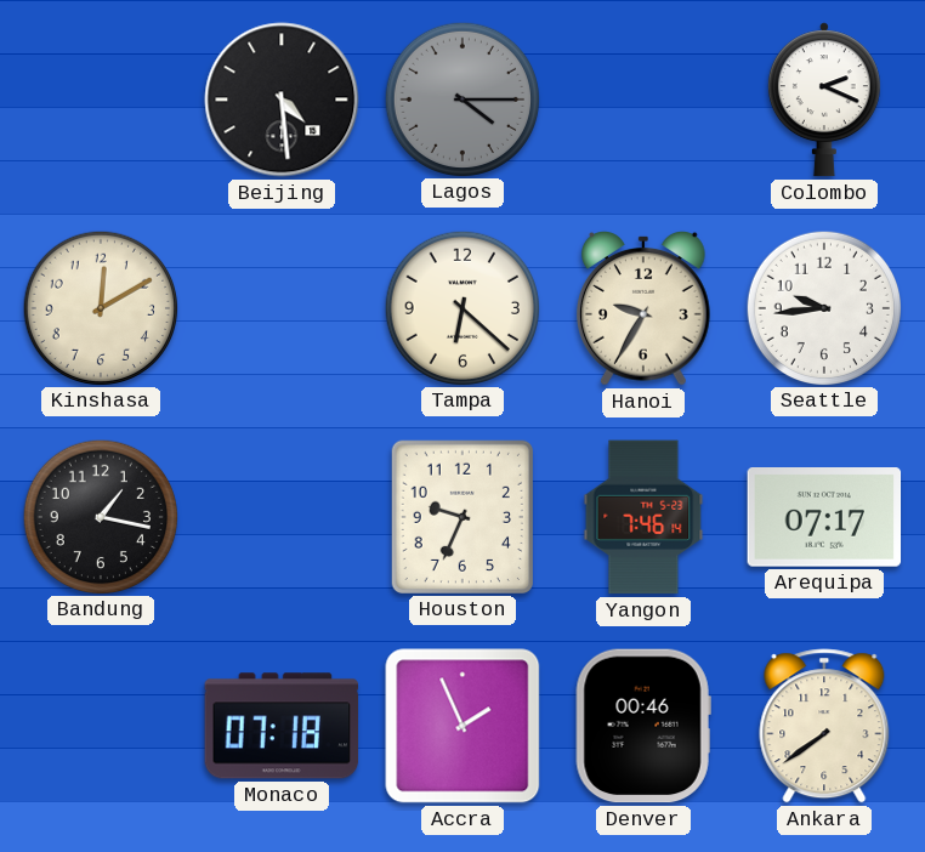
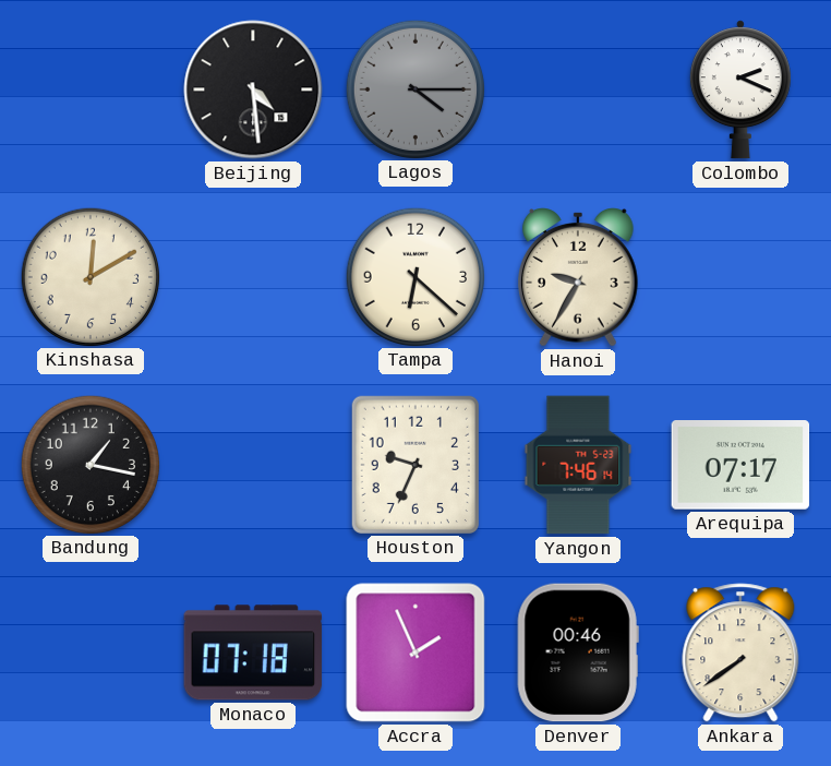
Seattle: 9:44 -> none (823, 307)
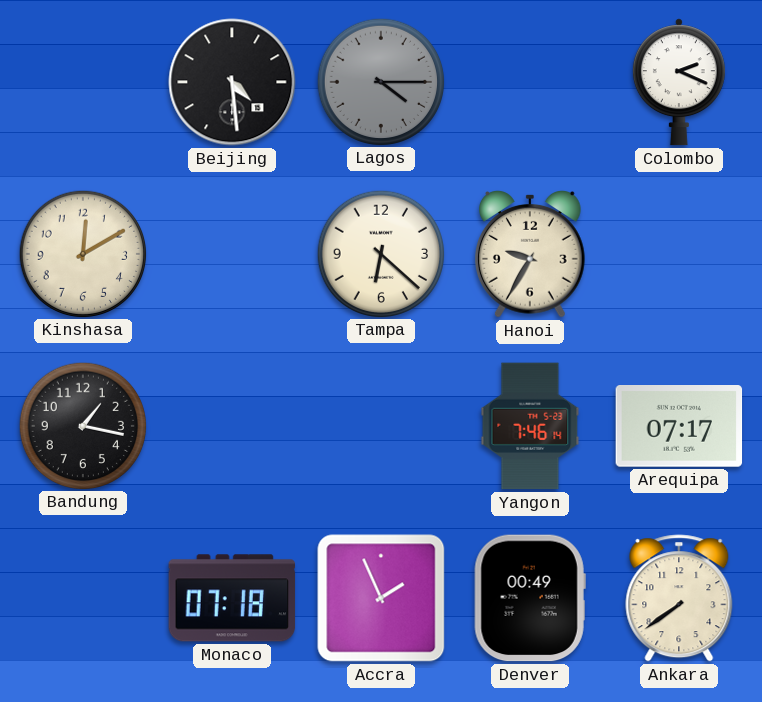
Houston: 9:34 -> none (415, 464)
Denver: 00:46 -> 00:49 (530, 598)
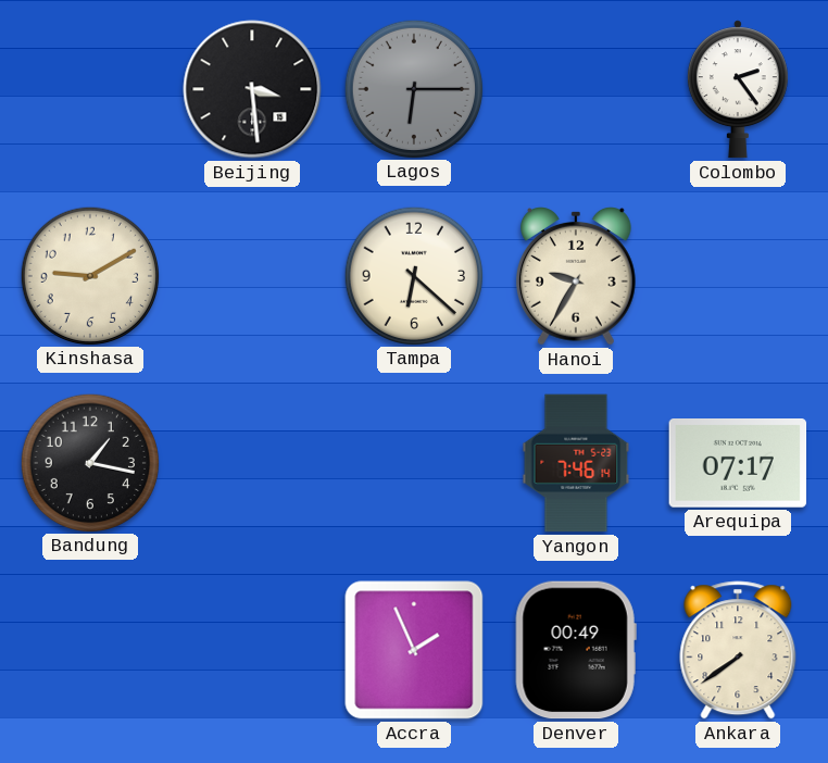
Beijing: 4:29 -> 3:29 (252, 89)
Lagos: 4:15 -> 6:15 (413, 88)
Colombo: 2:19 -> 2:24 (738, 89)
Kinshasa: 12:10 -> 9:10 (89, 275)
Monaco: 07:18 -> none (232, 598)
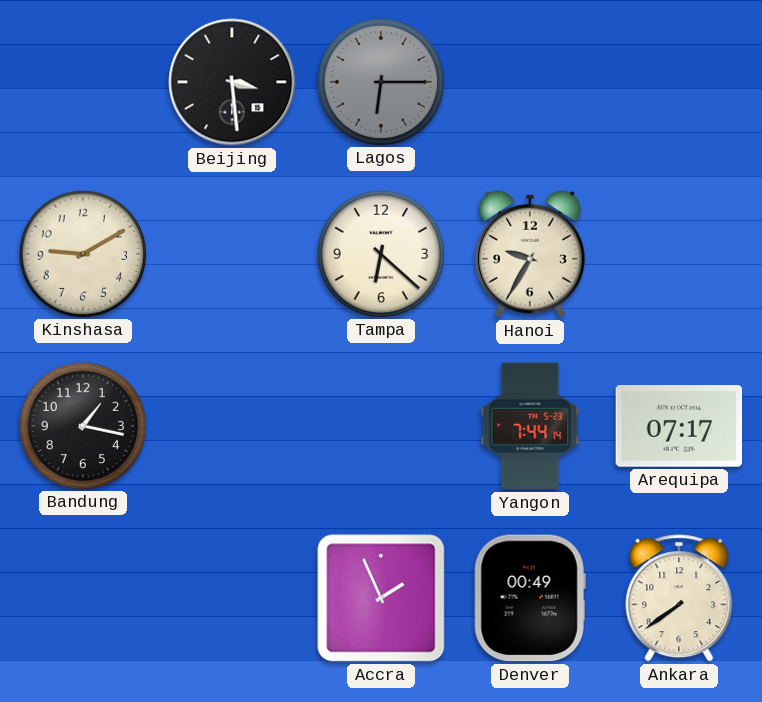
Colombo: 2:24 -> none (738, 89)
Yangon: 7:46 -> 7:44 (530, 426)
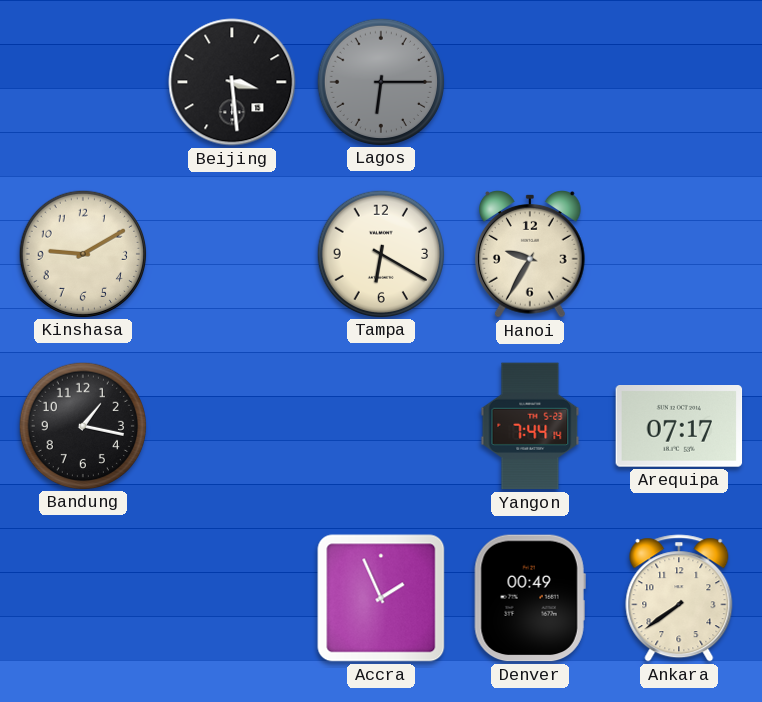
Tampa: 6:22 -> 6:20 (380, 253)
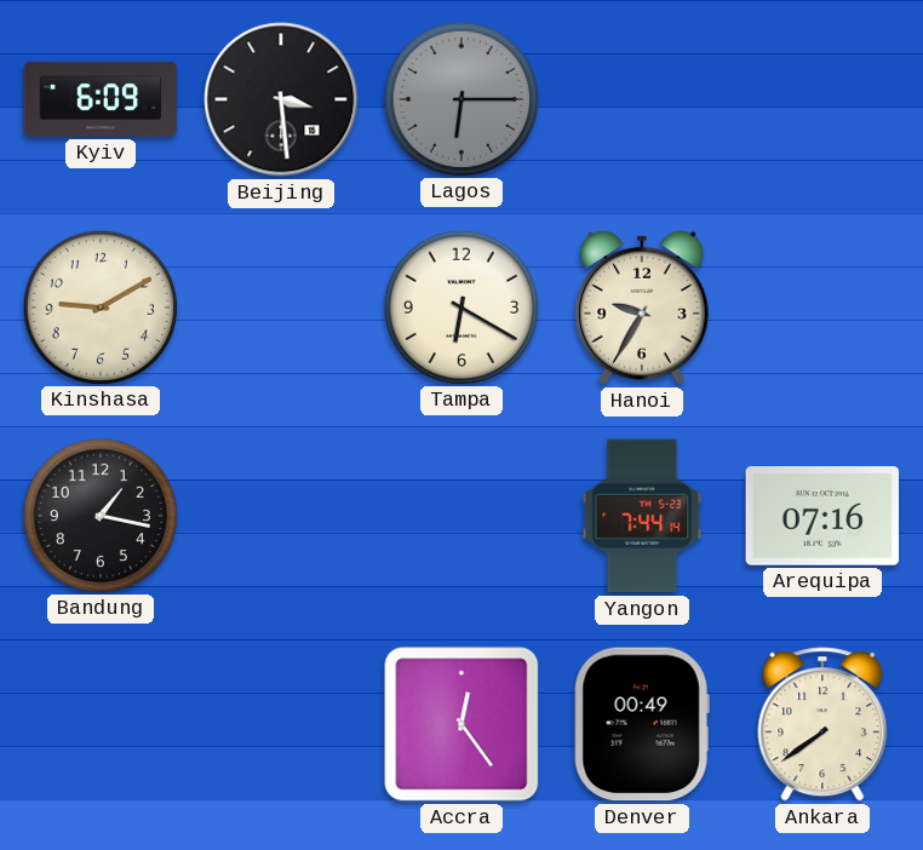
Kyiv: none -> 6:09 (101, 99)
Arequipa: 07:17 -> 07:16 (822, 517)
Accra: 1:56 -> 12:24 (461, 724)
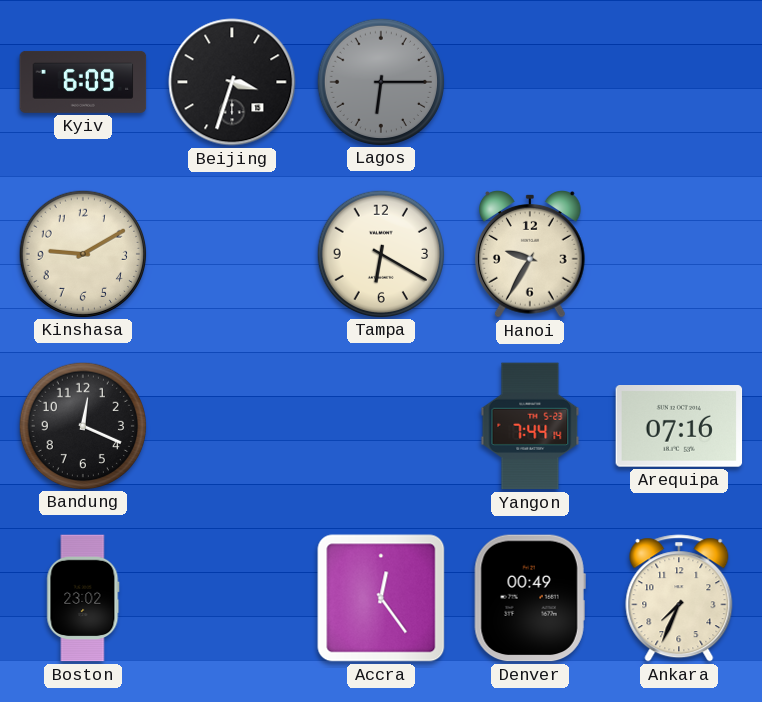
Beijing: 3:29 -> 3:33 (232, 82)
Bandung: 1:17 -> 12:19 (82, 425)
Boston: none -> 23:02 (83, 598)
Ankara: 7:39 -> 7:34 (679, 598)
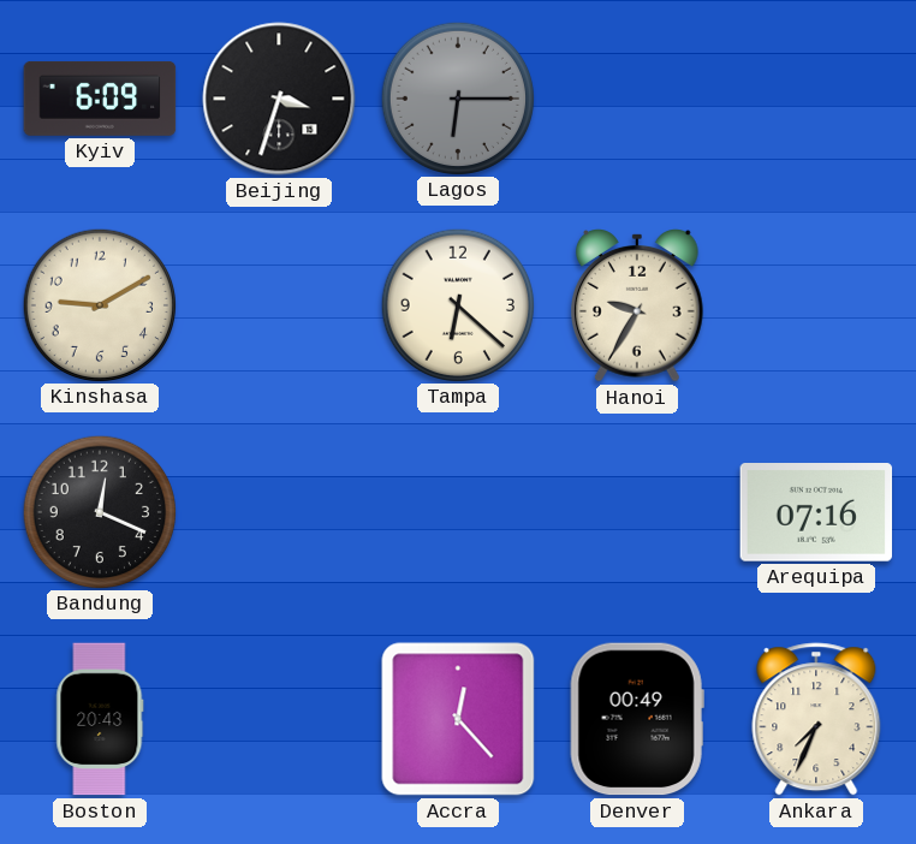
Tampa: 6:20 -> 6:22 (457, 304)
Yangon: 7:44 -> none (530, 426)
Boston: 23:02 -> 20:43 (100, 719)
Accra: 12:24 -> 12:23 (458, 719)
